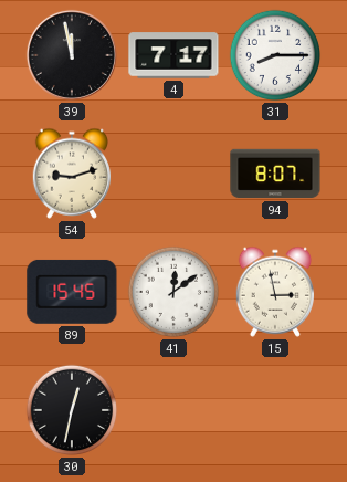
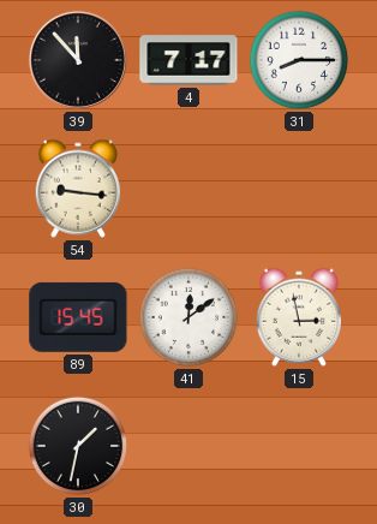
39: 11:58 -> 11:53 (78, 60)
54: 9:12 -> 9:16 (77, 189)
94: 8:07 -> none (275, 174)
30: 12:32 -> 1:32 (78, 446)
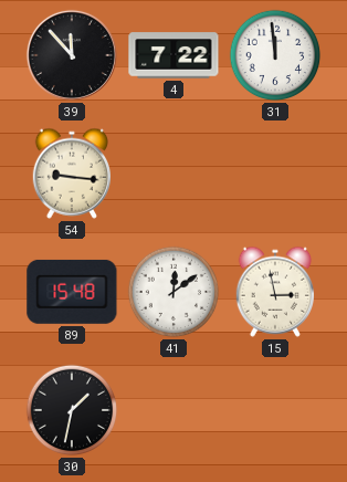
4: 7:17 -> 7:22 (173, 55)
31: 8:15 -> 11:59 (275, 55)
89: 15:45 -> 15:48 (72, 292)
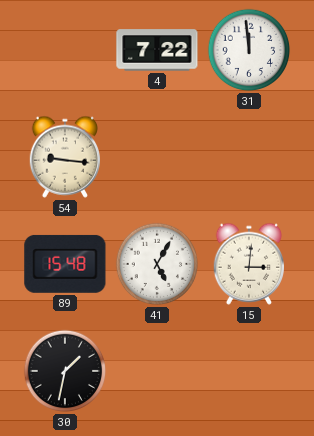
39: 11:53 -> none (72, 55)
41: 12:09 -> 5:05 (157, 264)
15: 2:58 -> 3:01 (248, 264)
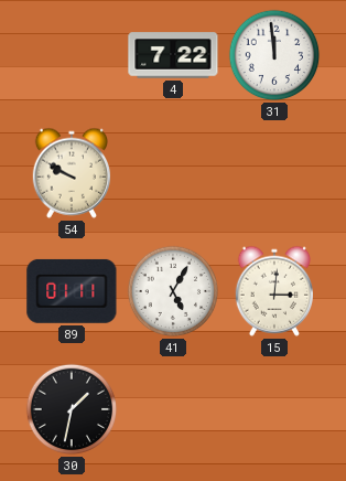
54: 9:16 -> 9:50 (71, 173)
89: 15:48 -> 01:11 (72, 291)
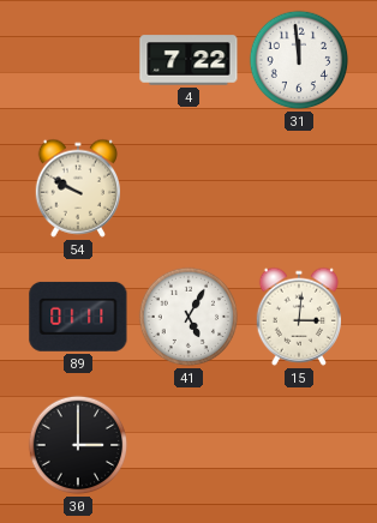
30: 1:32 -> 3:00 (78, 445)
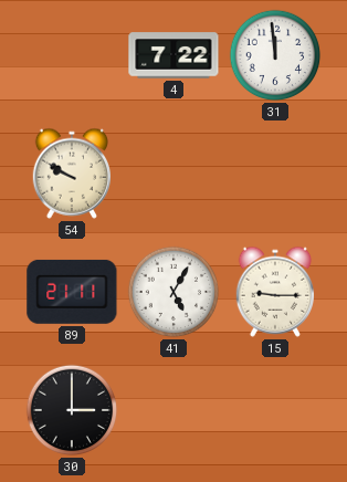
89: 01:11 -> 21:11 (72, 292)
15: 3:01 -> 9:15 (274, 292)
